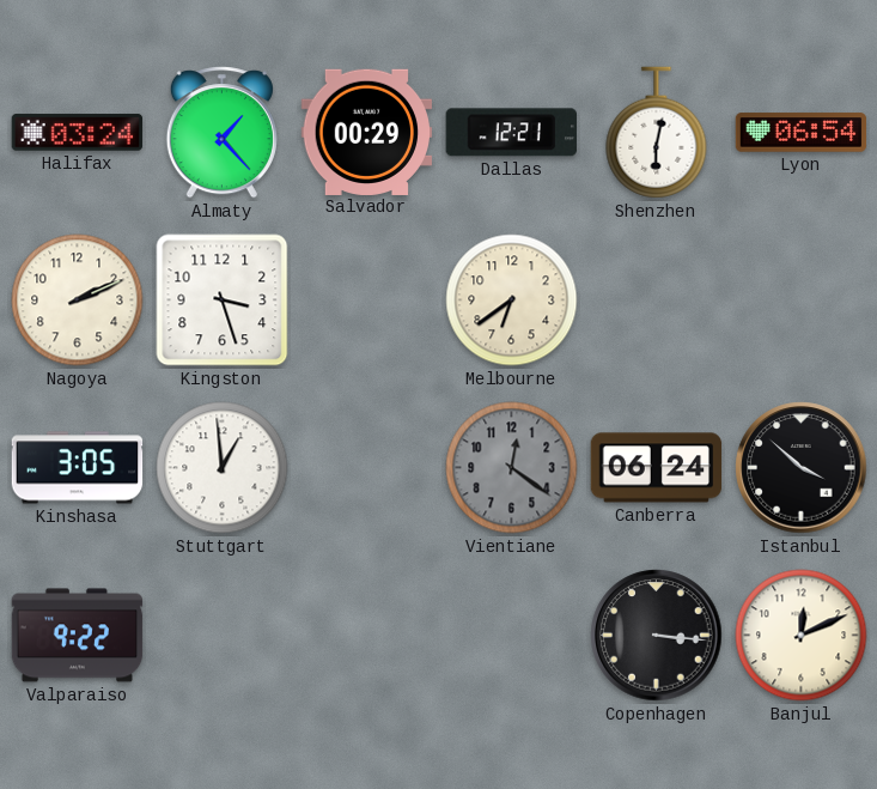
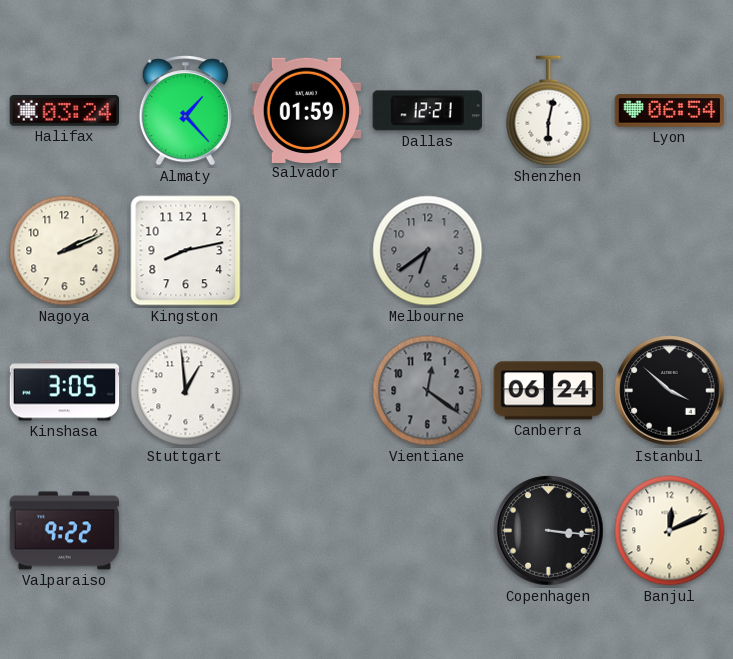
Salvador: 00:29 -> 01:59 (307, 110)
Kingston: 3:27 -> 8:13 (186, 251)
Melbourne dial: cream -> grey (428, 251)
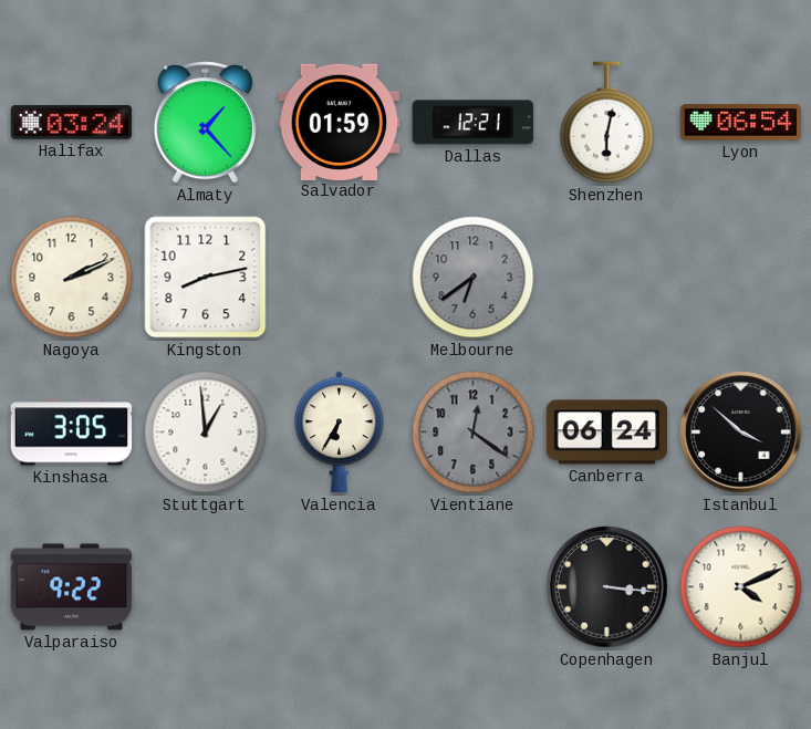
Valencia: none -> 6:35 (340, 433)
Banjul: 12:11 -> 4:11 (741, 587)
